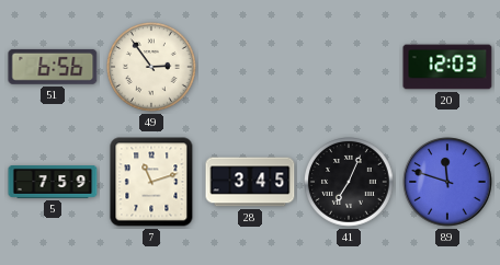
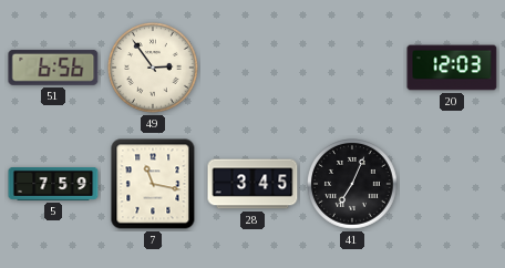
7: 11:12 -> 11:17 (153, 184)
89: 11:48 -> none (447, 182)
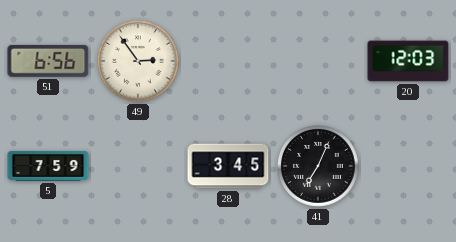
7: 11:17 -> none (153, 184)
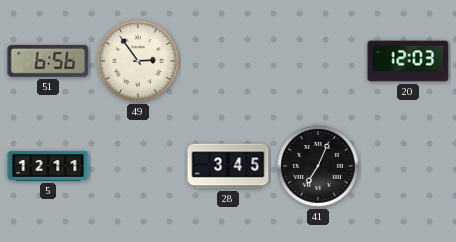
5: 7:59 -> 12:11 (48, 167)
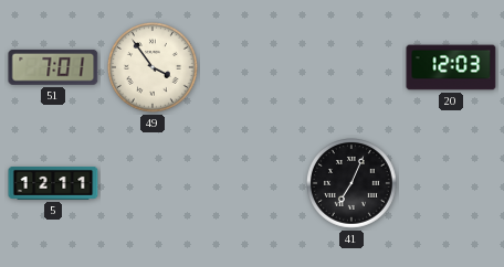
51: 6:56 -> 7:01 (53, 67)
49: 2:54 -> 3:54 (154, 68)
28: 3:45 -> none (228, 166)
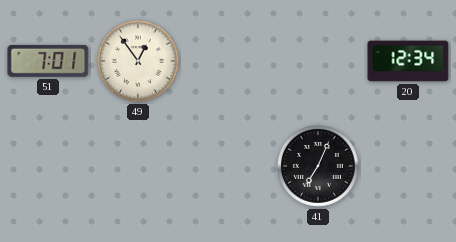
49: 3:54 -> 12:54 (139, 62)
20: 12:03 -> 12:34 (408, 61)
5: 12:11 -> none (53, 184)
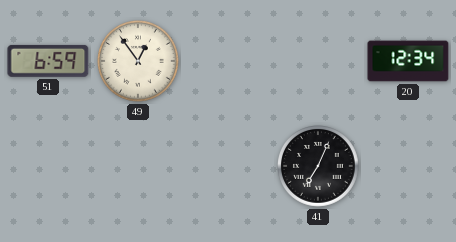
51: 7:01 -> 6:59 (48, 61)
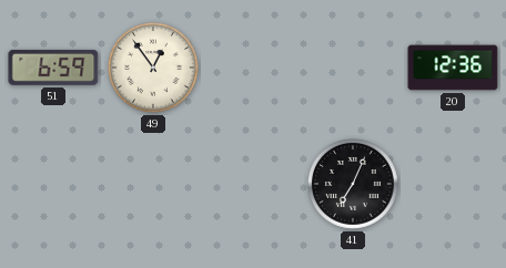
20: 12:34 -> 12:36 (453, 68)
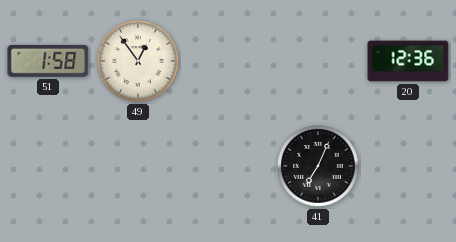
51: 6:59 -> 1:58 (48, 61)
